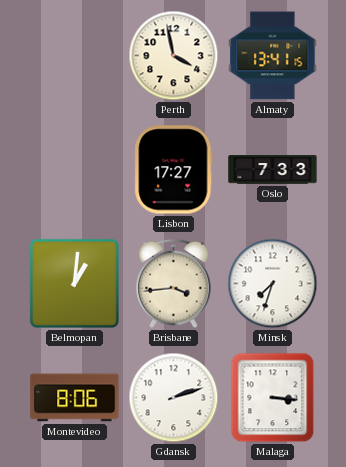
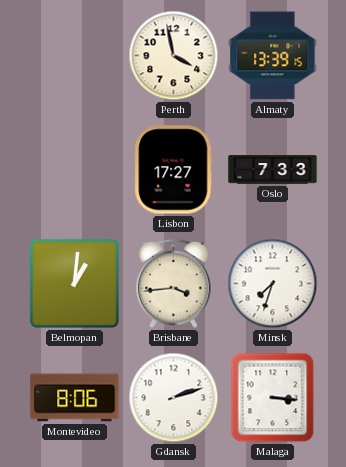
Almaty: 13:41 -> 13:39 (273, 56)
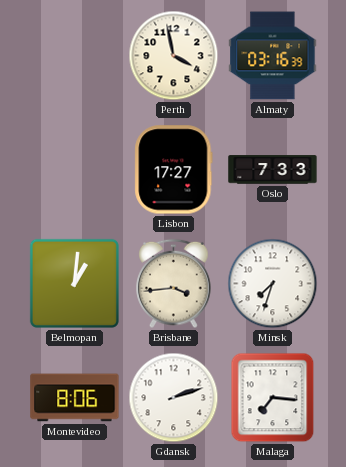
Almaty: 13:39 -> 03:16 (273, 56)
Malaga: 3:16 -> 7:16 (273, 398)
